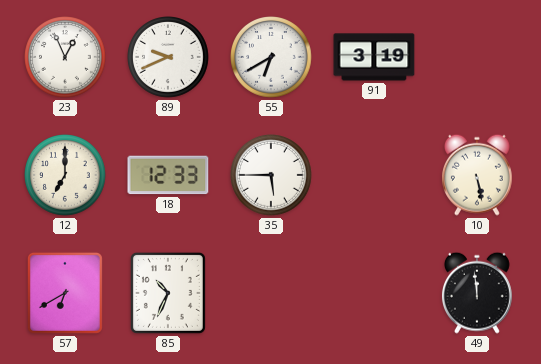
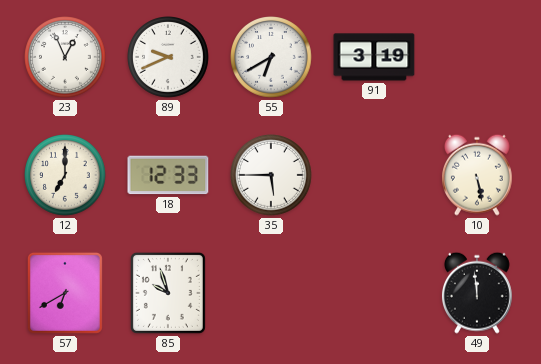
85: 10:34 -> 9:57 (168, 293)
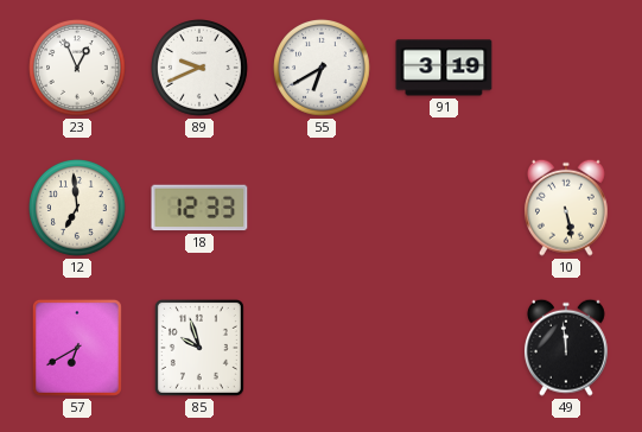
12: 7:00 -> 6:59 (78, 209)
35: 5:45 -> none (272, 176)
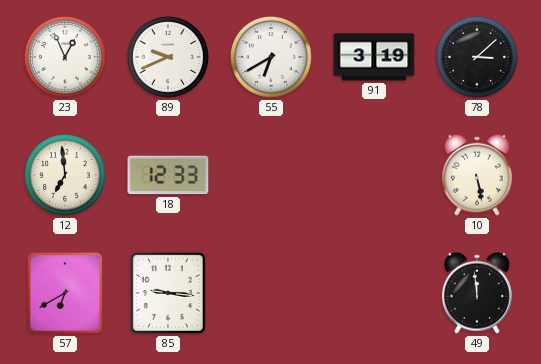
78: none -> 3:08 (478, 58)
85: 9:57 -> 9:16 (168, 293)
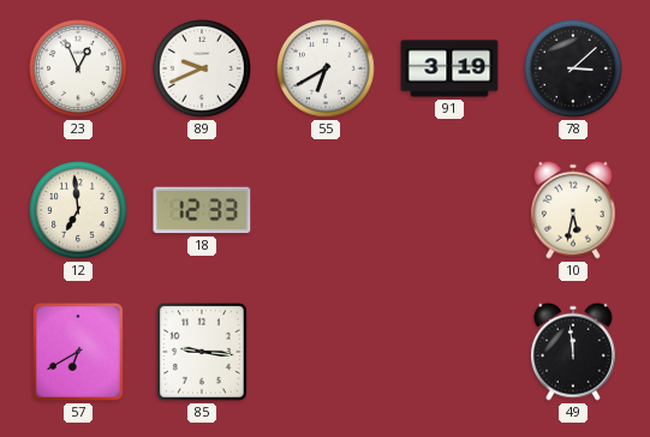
10: 5:28 -> 5:32 (573, 210)
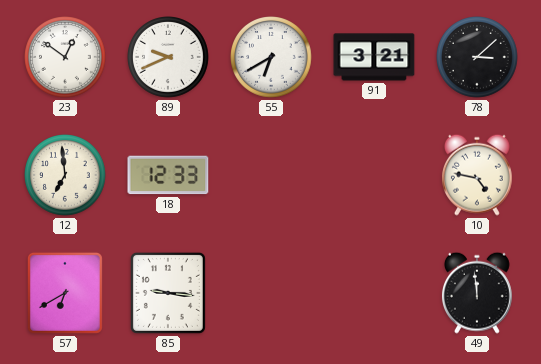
23: 12:56 -> 12:51 (66, 58)
91: 3:19 -> 3:21 (374, 57)
10: 5:32 -> 4:47 (477, 175)
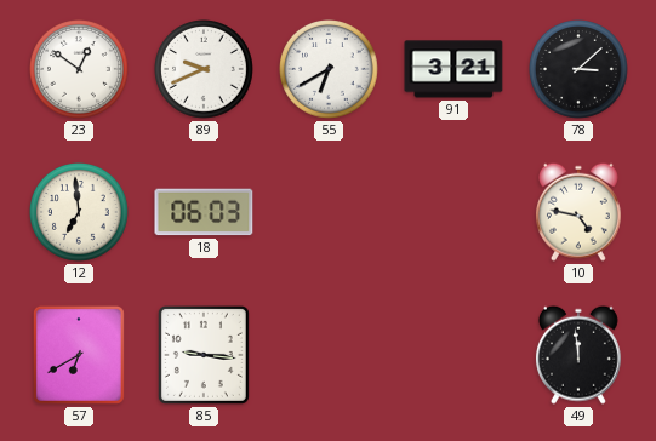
18: 12:33 -> 06:03 (204, 212)
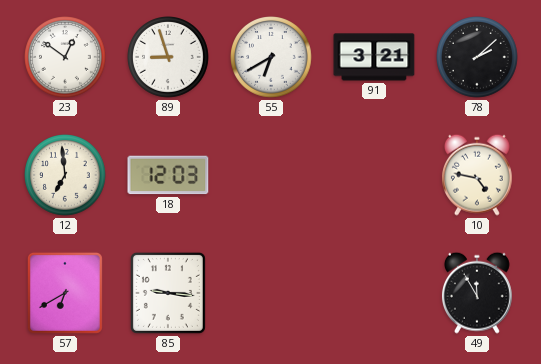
89: 9:41 -> 8:57 (169, 58)
78: 3:08 -> 2:08 (478, 58)
18: 06:03 -> 12:03 (168, 175)
49: 11:59 -> 11:55 (477, 293)
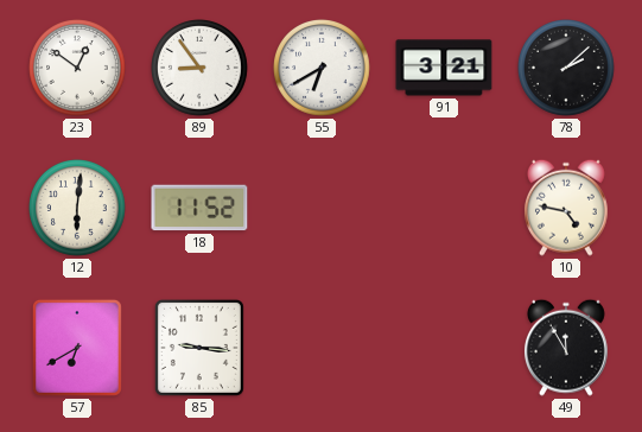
89: 8:57 -> 8:54 (201, 69)
12: 6:59 -> 6:01 (78, 209)
18: 12:03 -> 11:52 (199, 208)
